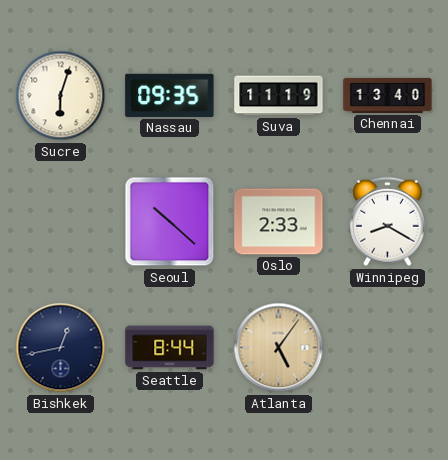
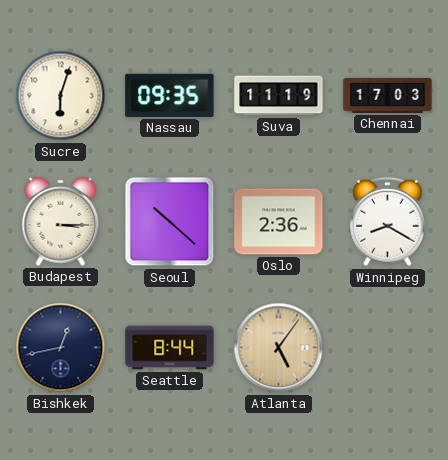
Chennai: 13:40 -> 17:03 (388, 95)
Budapest: none -> 3:15 (61, 221)
Oslo: 2:33 -> 2:36 (279, 222)
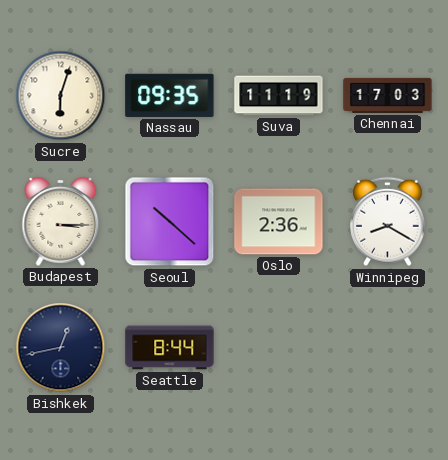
Atlanta: 5:06 -> none (279, 348)
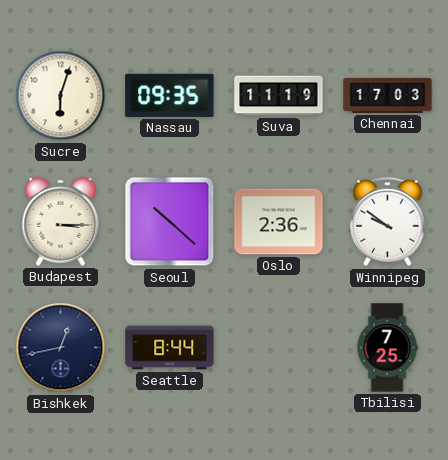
Winnipeg: 8:20 -> 9:51 (388, 222)
Tbilisi: none -> 7:25 (387, 348)
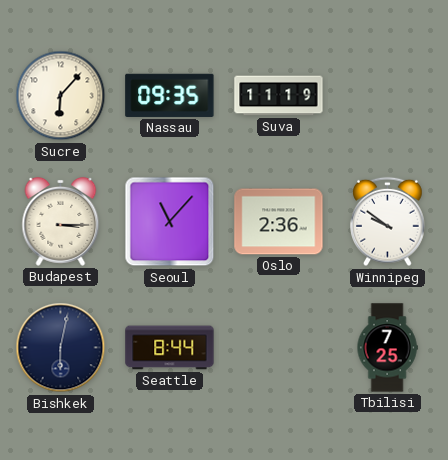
Sucre: 6:03 -> 6:07 (61, 96)
Chennai: 17:03 -> none (388, 95)
Seoul: 10:22 -> 11:07 (170, 222)
Bishkek: 12:43 -> 6:02 (61, 348)
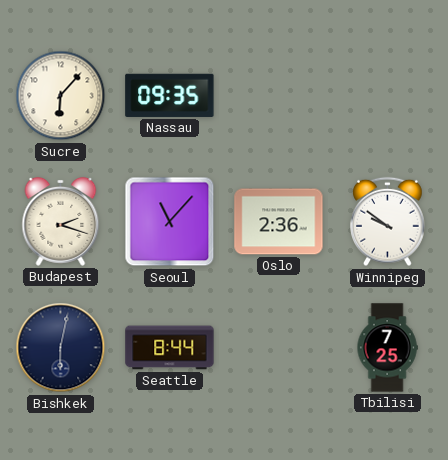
Suva: 11:19 -> none (279, 96)
Budapest: 3:15 -> 2:18 (61, 221)
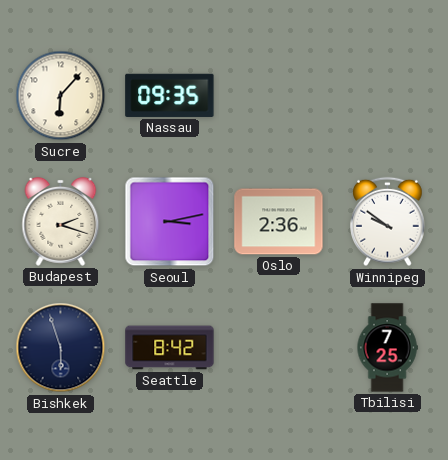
Seoul: 11:07 -> 3:13 (170, 222)
Bishkek: 6:02 -> 5:57 (61, 348)
Seattle: 8:44 -> 8:42 (170, 348)
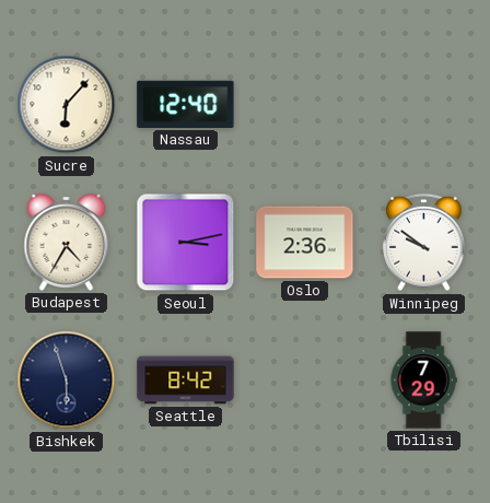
Nassau: 09:35 -> 12:40 (186, 104)
Budapest: 2:18 -> 4:35 (67, 242)
Tbilisi: 7:25 -> 7:29 (423, 381)
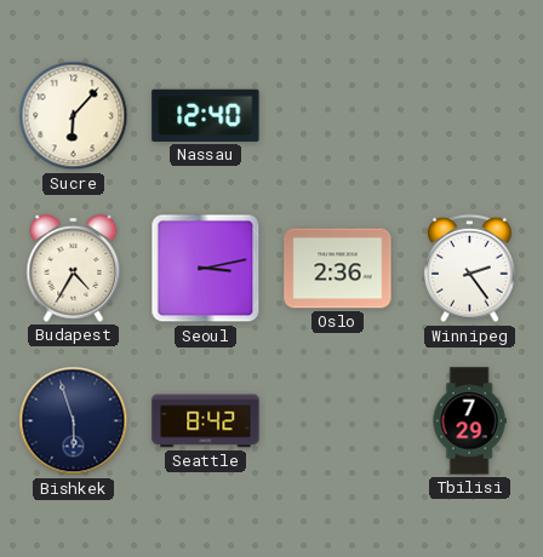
Winnipeg: 9:51 -> 2:24 (470, 269)
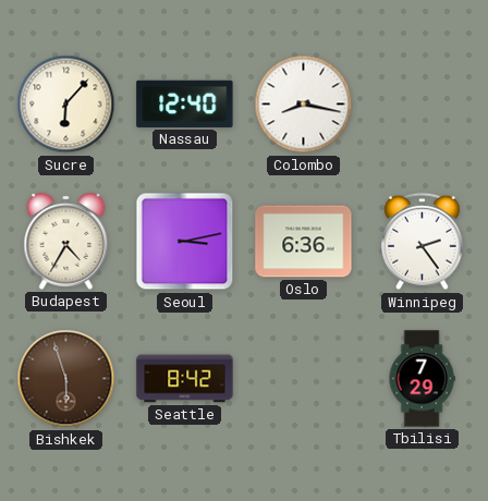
Colombo: none -> 8:17 (304, 105)
Oslo: 2:36 -> 6:36 (304, 242)
Bishkek dial: navy -> brown (66, 379)
